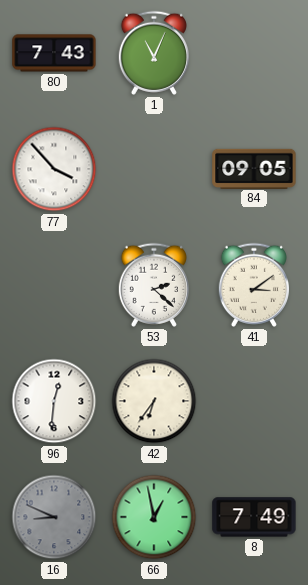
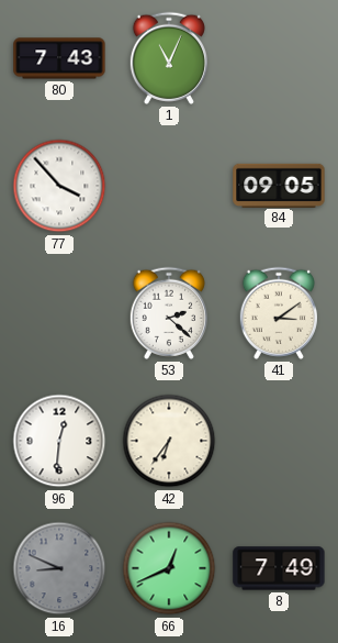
66: 12:58 -> 12:41 (169, 568)
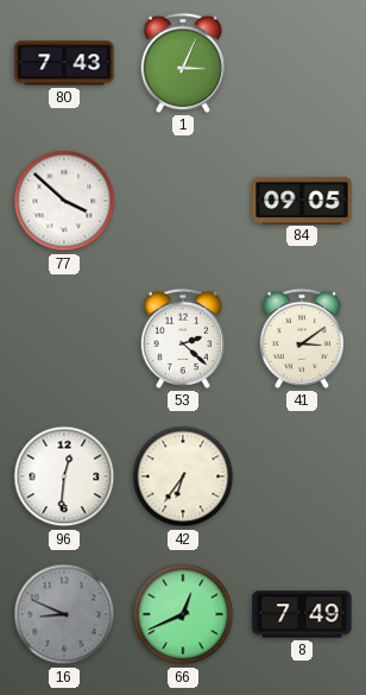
1: 11:04 -> 3:04 (182, 63)
77: 3:53 -> 3:52 (64, 201)
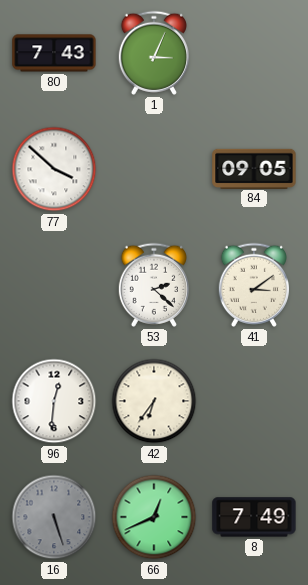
16: 8:49 -> 5:27 (54, 517)
